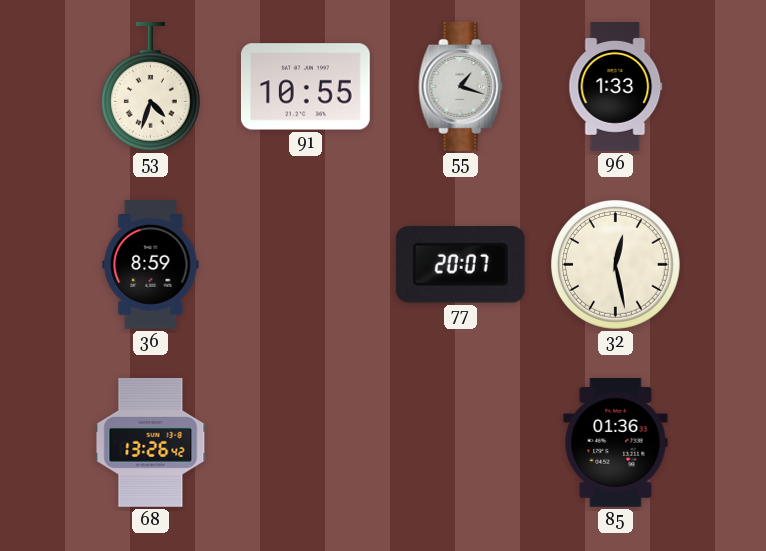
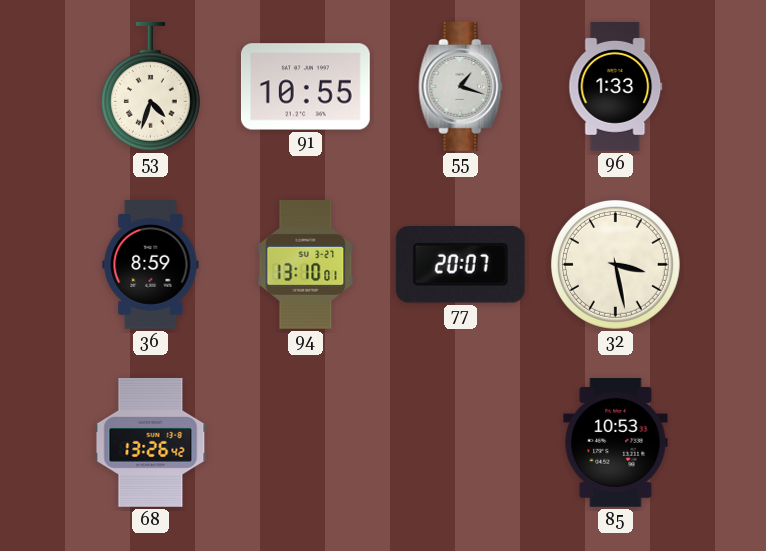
94: none -> 13:10 (306, 264)
32: 12:28 -> 3:28 (615, 264)
85: 01:36 -> 10:53 (616, 442)
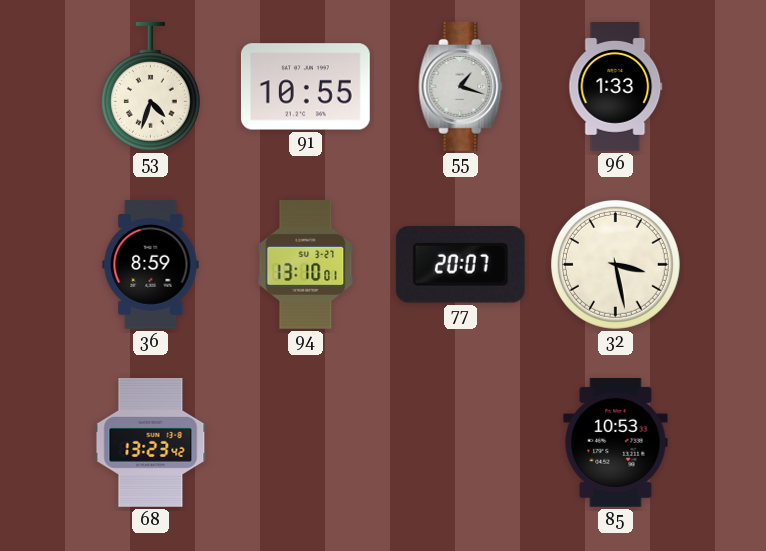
68: 13:26 -> 13:23 (151, 442)
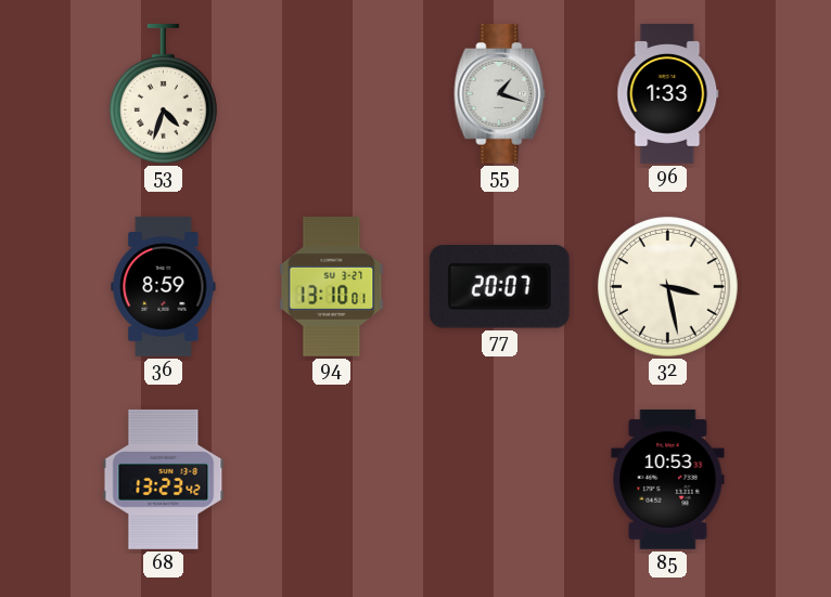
91: 10:55 -> none (305, 87)
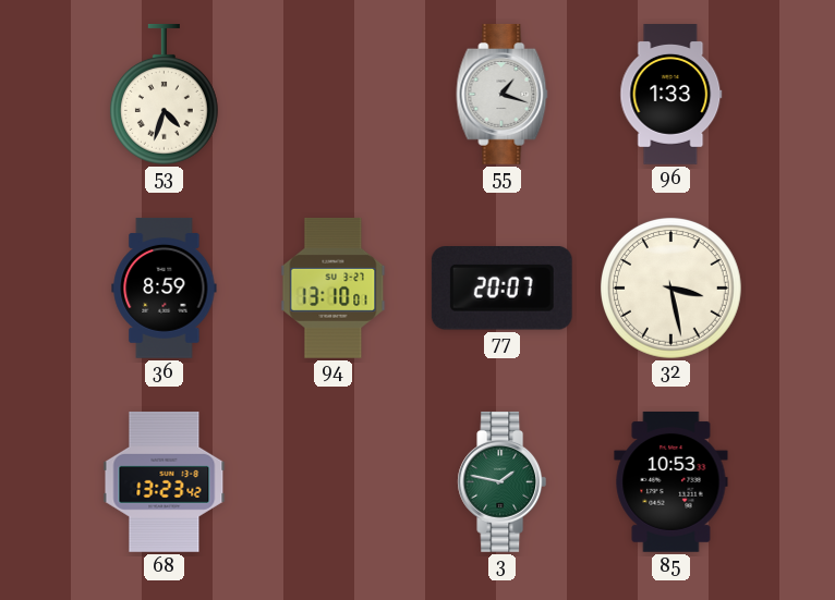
3: none -> 1:47 (503, 482)
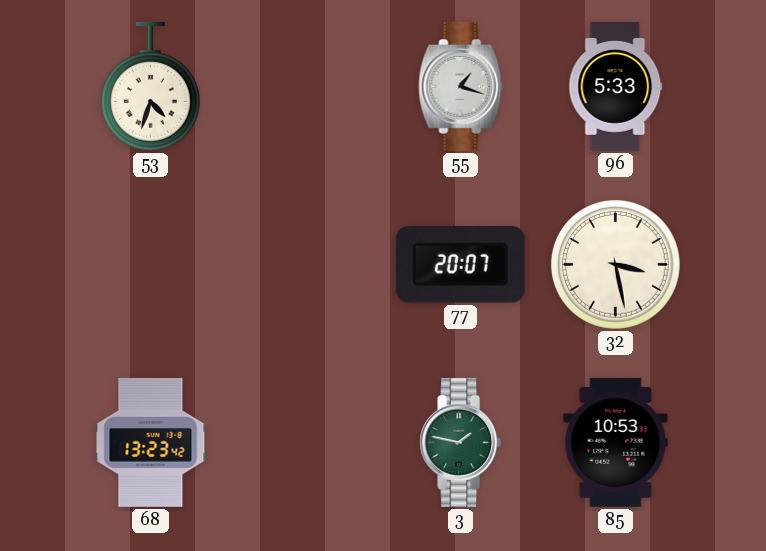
96: 1:33 -> 5:33 (616, 87)
36: 8:59 -> none (165, 287)
94: 13:10 -> none (334, 287)
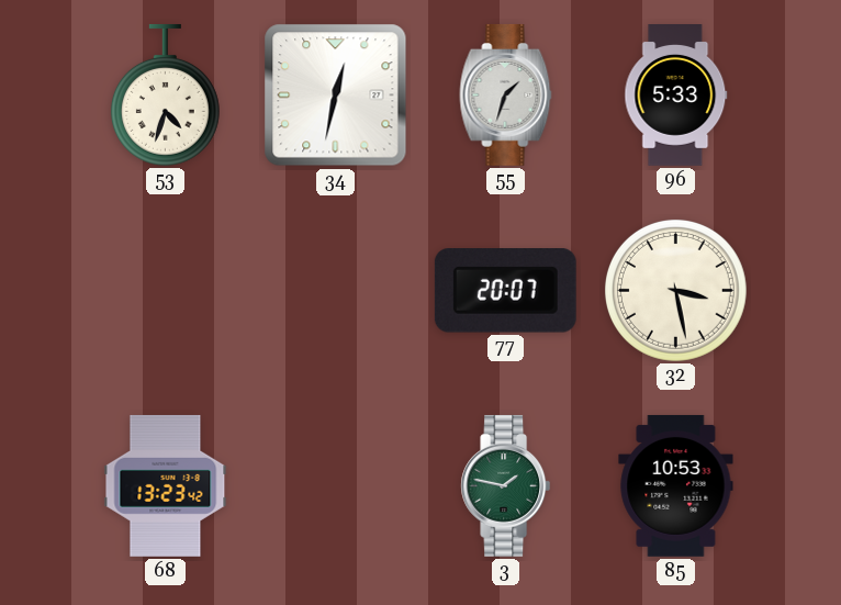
34: none -> 12:32 (336, 96)
55: 1:18 -> 1:33 (506, 96)
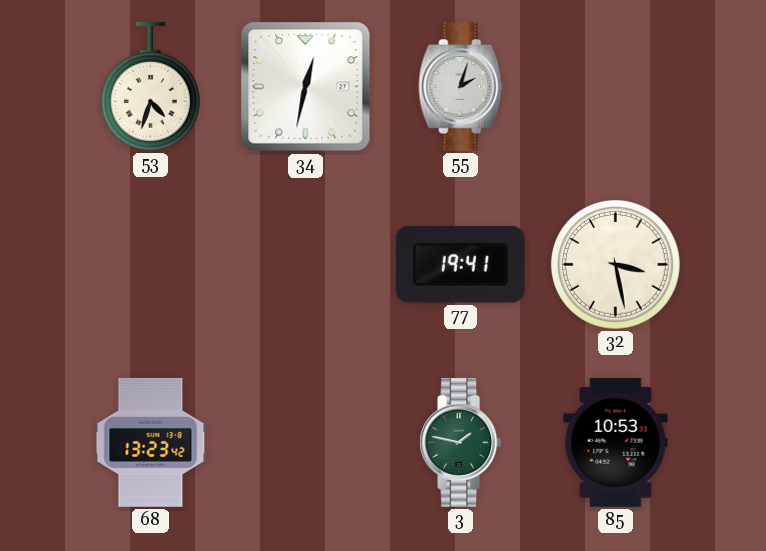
55: 1:33 -> 2:03 (461, 87)
96: 5:33 -> none (676, 96)
77: 20:07 -> 19:41 (460, 265)
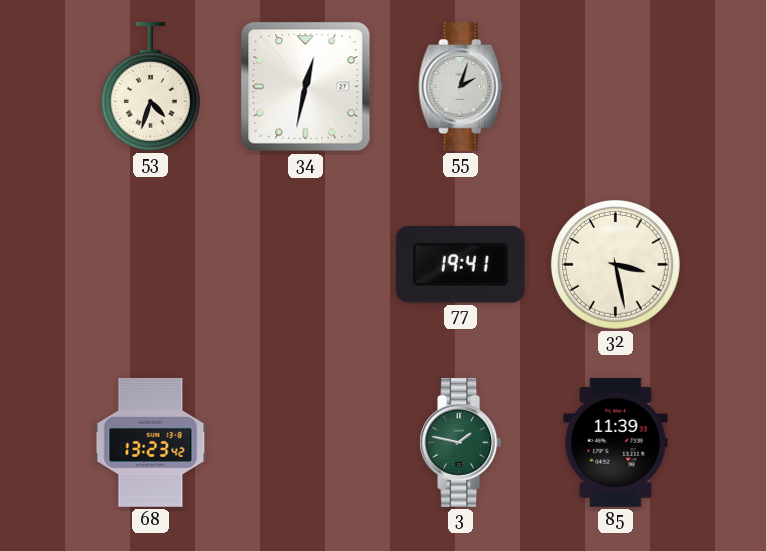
85: 10:53 -> 11:39 (616, 442)
